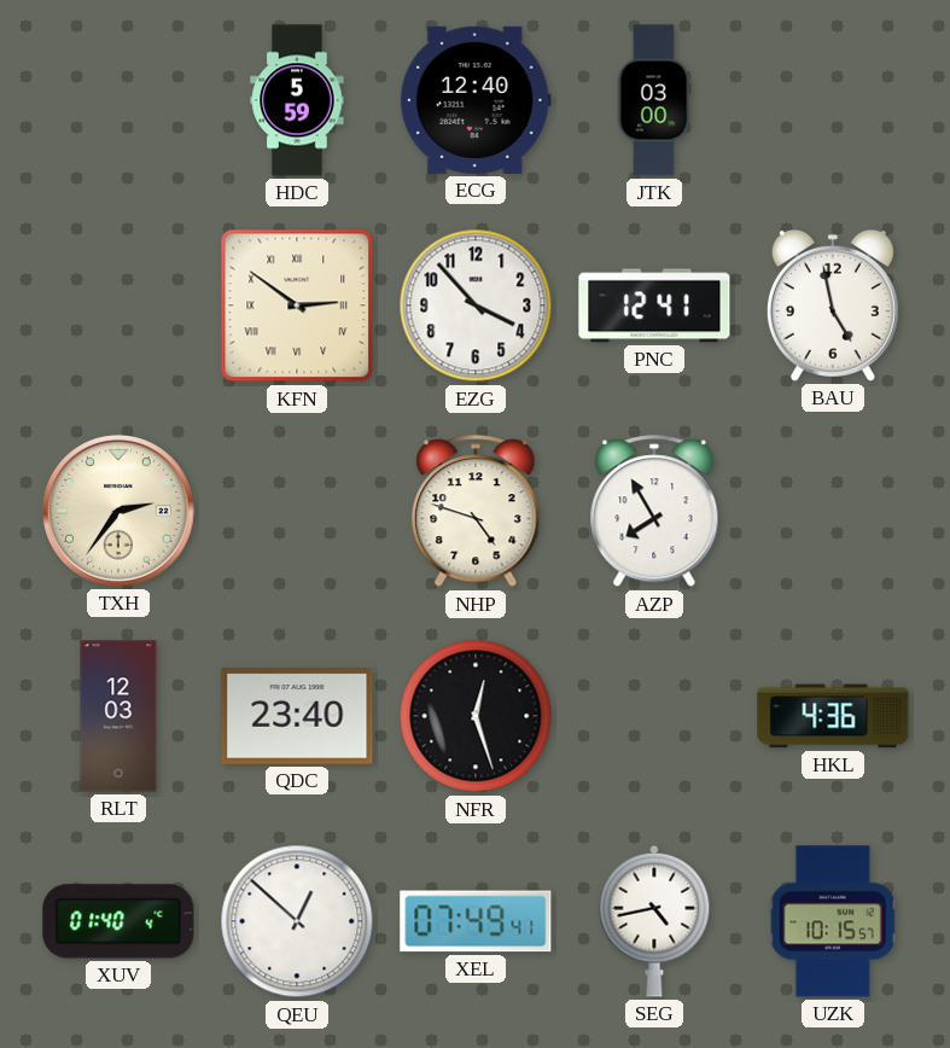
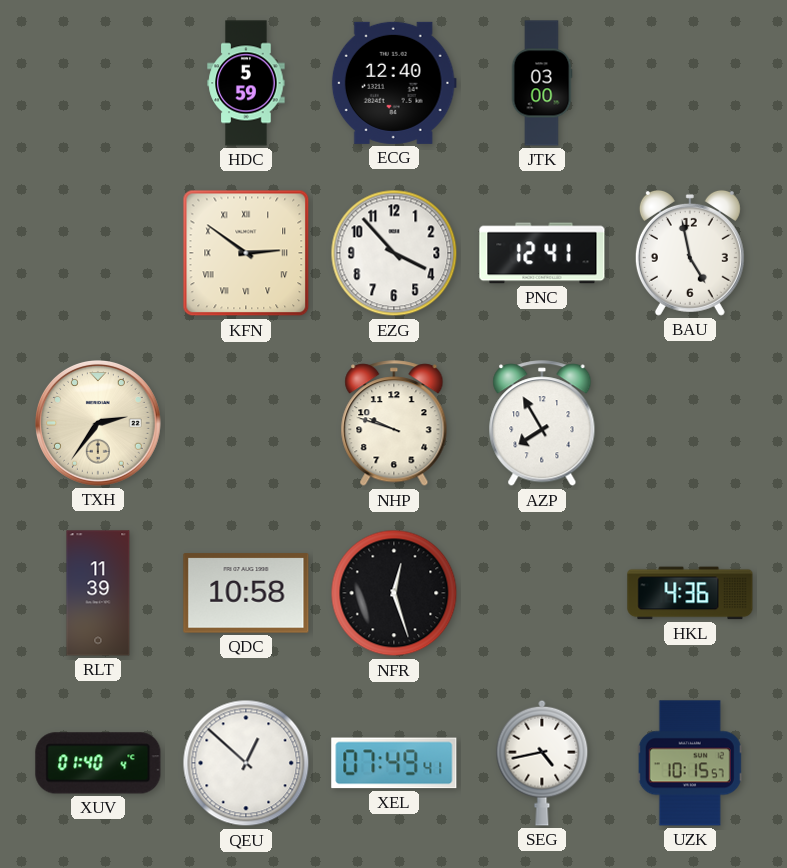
NHP: 4:48 -> 9:48 (394, 424)
RLT: 12:03 -> 11:39 (98, 593)
QDC: 23:40 -> 10:58 (246, 593)
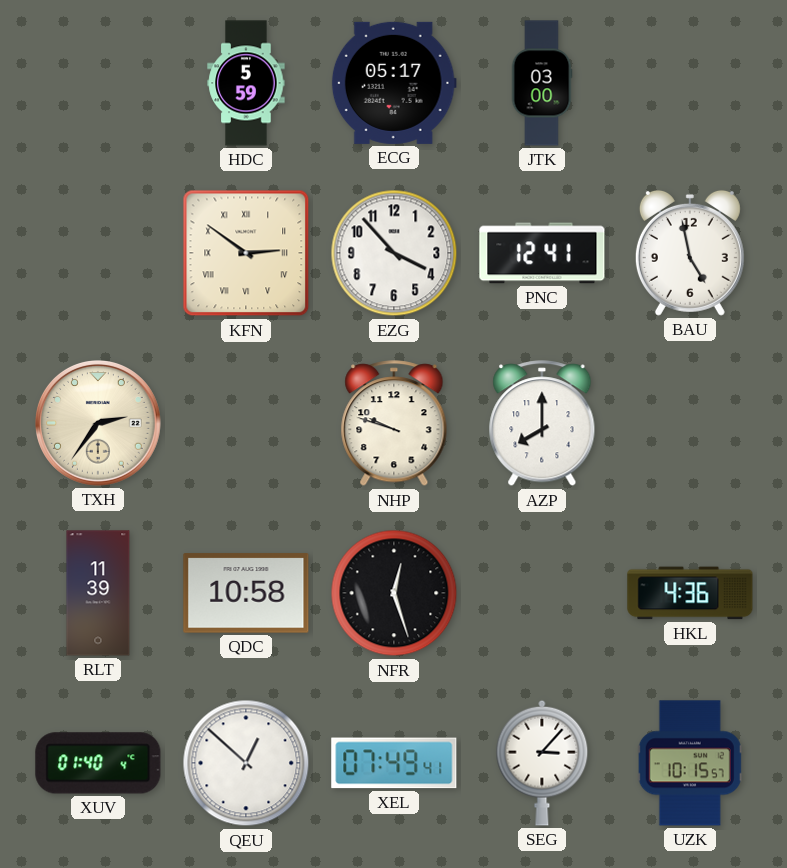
ECG: 12:40 -> 05:17 (394, 83)
AZP: 7:55 -> 8:00 (542, 424)
SEG: 4:43 -> 3:07 (542, 763)
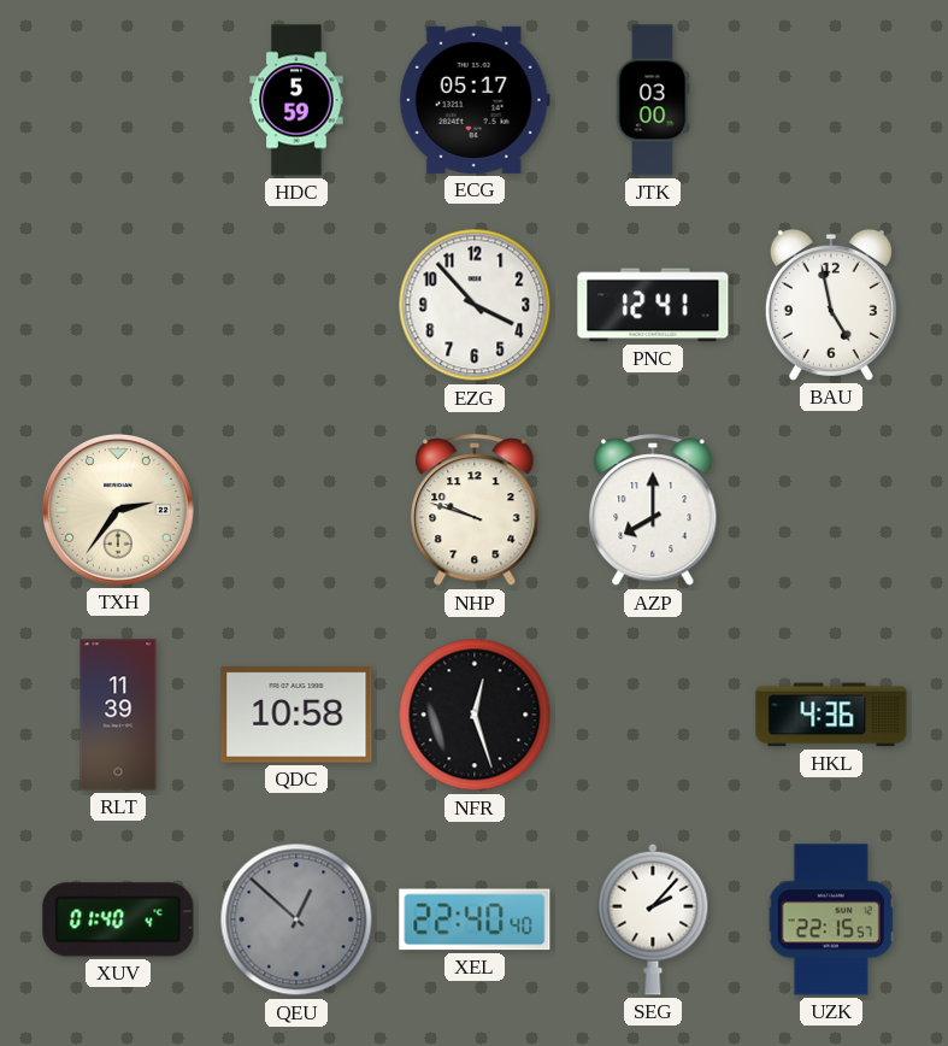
KFN: 2:51 -> none (246, 253)
QEU dial: white -> grey (296, 919)
XEL: 07:49 -> 22:40 (475, 919)
SEG: 3:07 -> 2:07 (653, 919)
UZK: 10:15 -> 22:15 (831, 919)
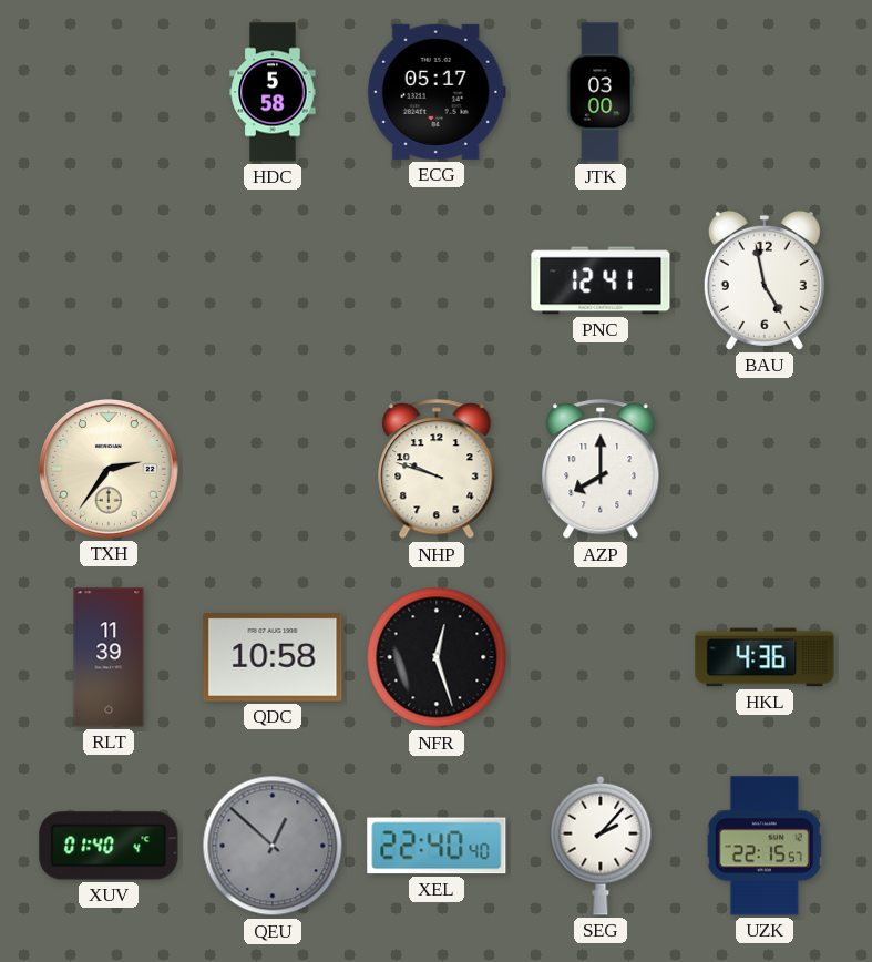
HDC: 5:59 -> 5:58 (273, 92)
EZG: 3:53 -> none (475, 305)
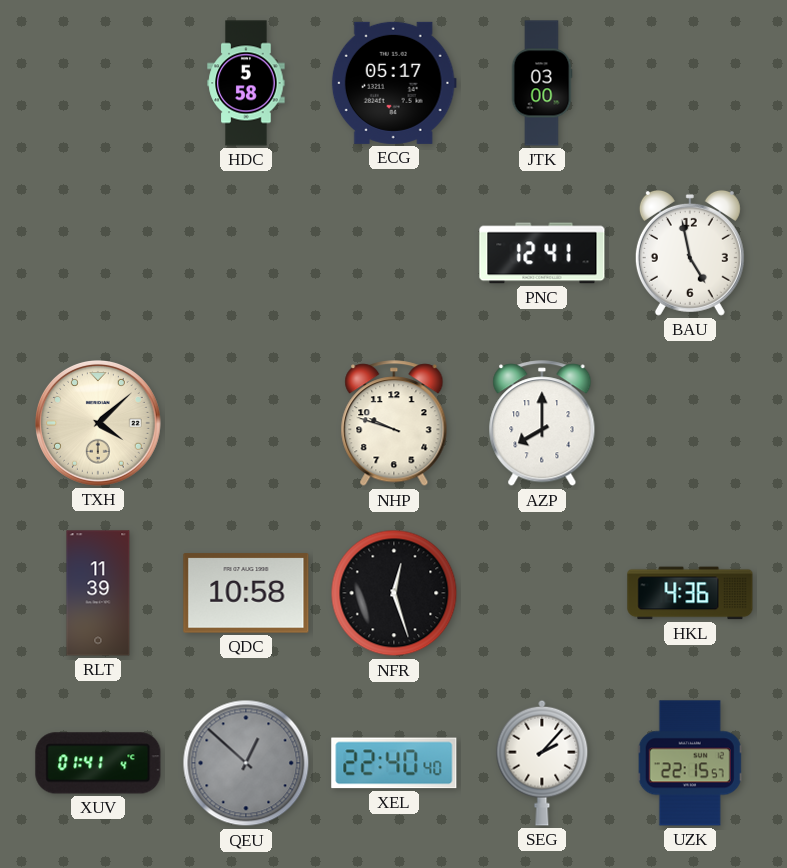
TXH: 2:36 -> 4:08 (99, 424)
XUV: 01:40 -> 01:41 (98, 763)
